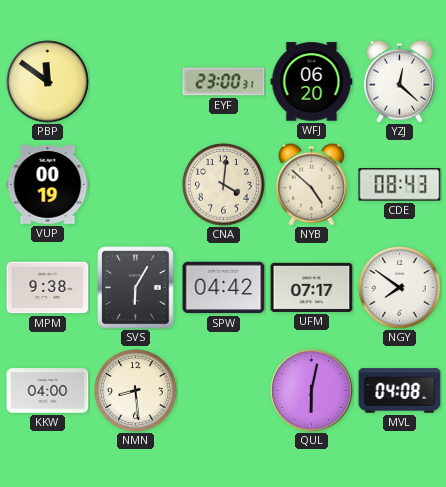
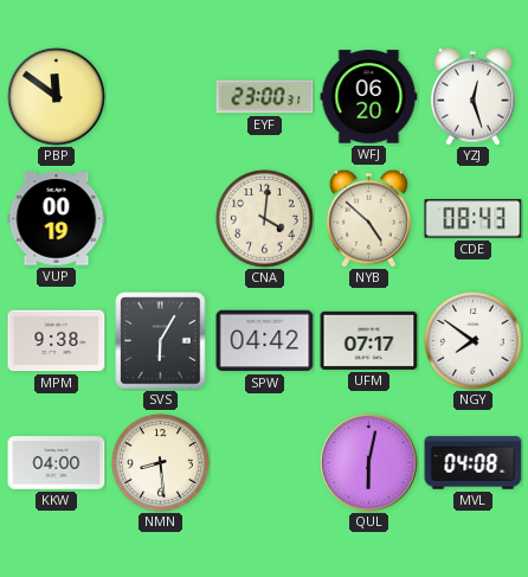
YZJ: 12:22 -> 12:27 (472, 96)
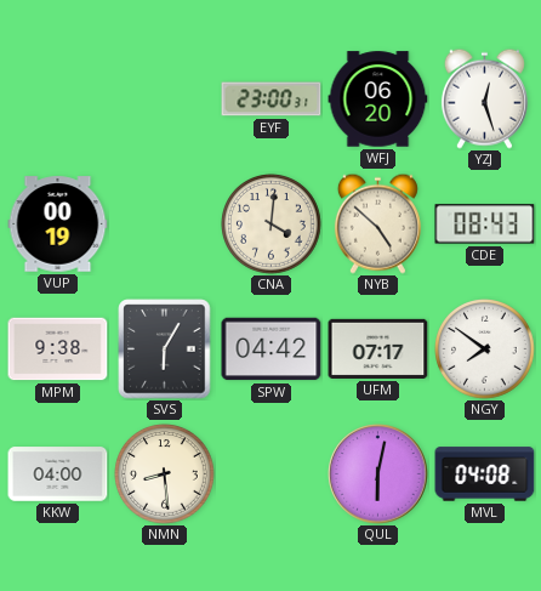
PBP: 11:51 -> none (57, 97)
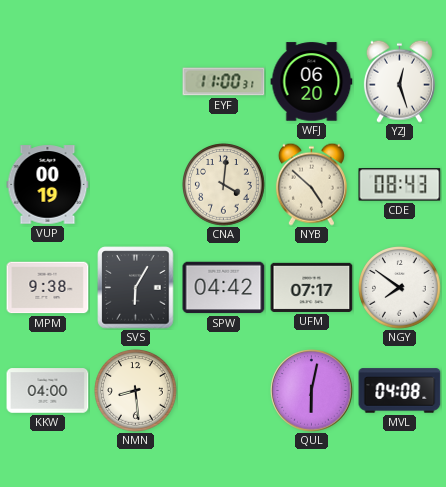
EYF: 23:00 -> 11:00 (224, 82)
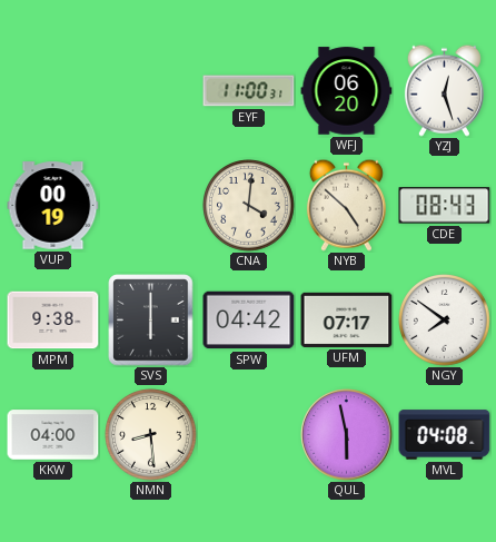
SVS: 6:05 -> 6:00 (151, 321)
QUL: 6:02 -> 5:58 (347, 435)
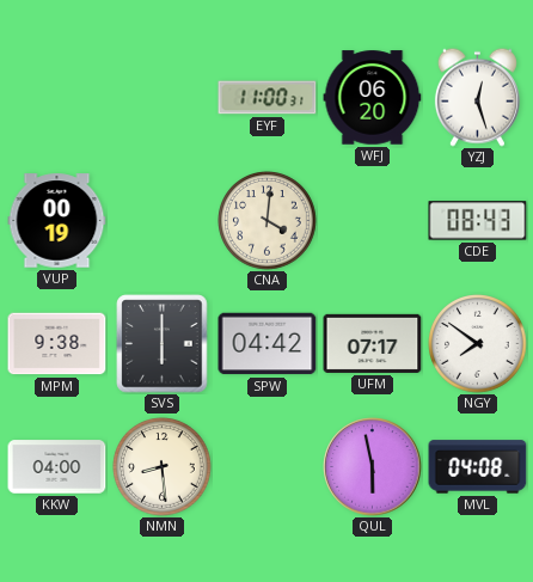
NYB: 4:52 -> none (346, 205)
